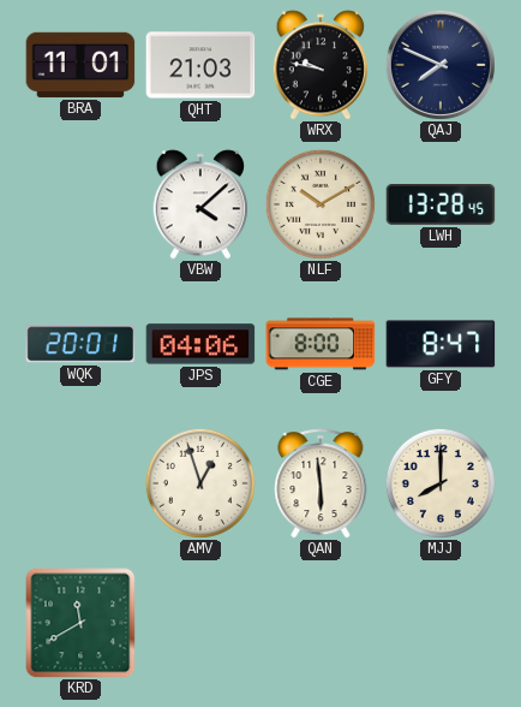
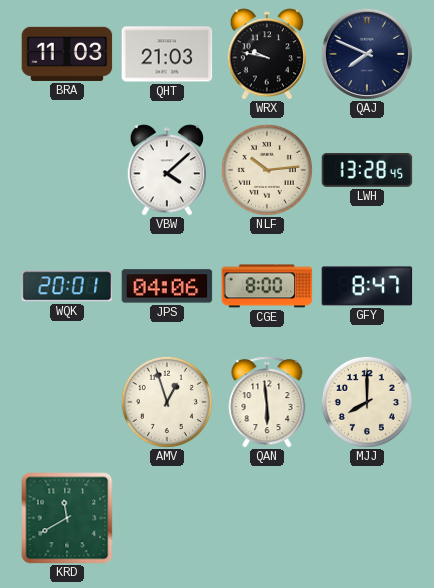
BRA: 11:01 -> 11:03 (67, 54)
NLF: 10:10 -> 10:14 (267, 170)
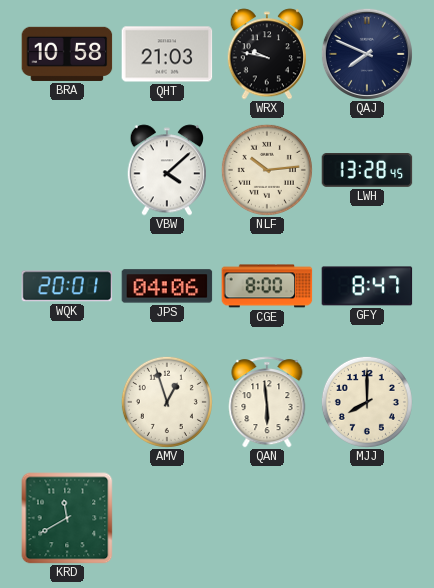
BRA: 11:03 -> 10:58 (67, 54)
